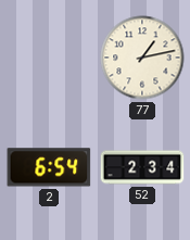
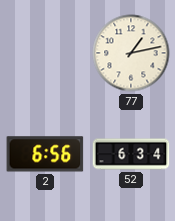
2: 6:54 -> 6:56 (45, 154)
52: 2:34 -> 6:34 (131, 154)
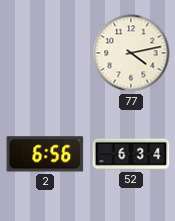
77: 1:13 -> 4:13 (131, 53)
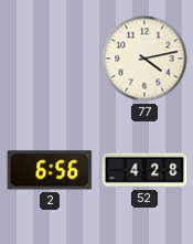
52: 6:34 -> 4:28 (144, 170)
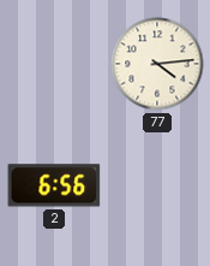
77: 4:13 -> 4:14 (157, 64)
52: 4:28 -> none (144, 170)
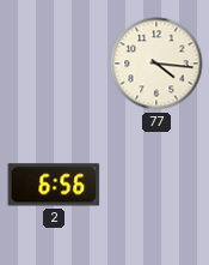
77: 4:14 -> 4:16 (156, 64)
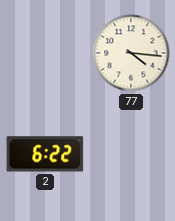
2: 6:56 -> 6:22 (45, 154)
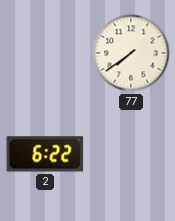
77: 4:16 -> 7:39 (131, 53)
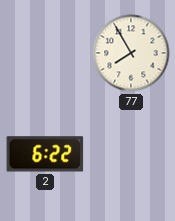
77: 7:39 -> 7:55 (131, 53)
